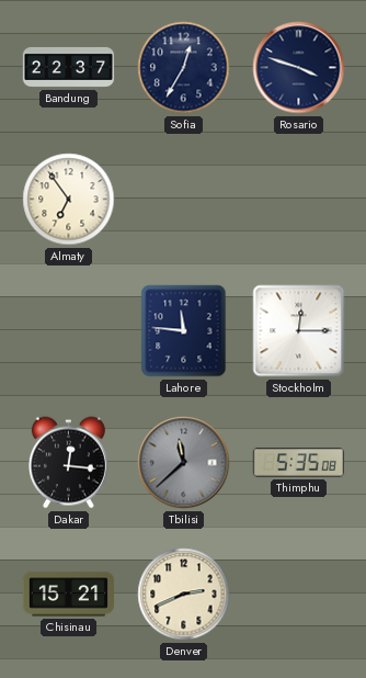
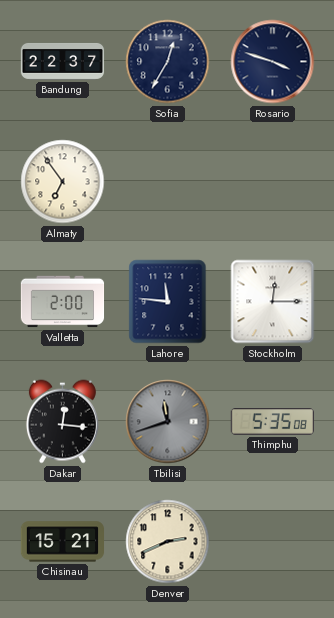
Valletta: none -> 2:00 (63, 302)
Tbilisi: 11:38 -> 11:42 (168, 422)
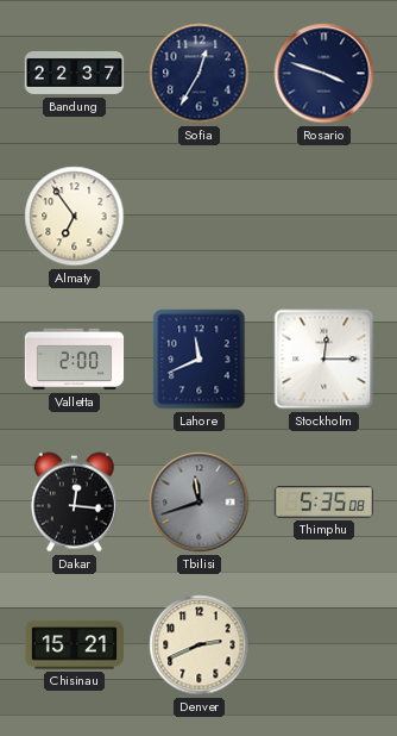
Lahore: 11:46 -> 11:41 (200, 360)
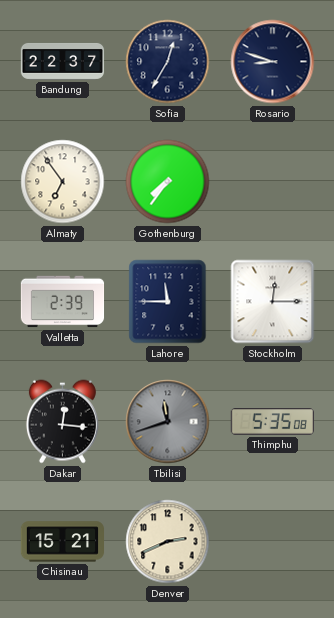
Rosario: 3:48 -> 8:48 (273, 62)
Gothenburg: none -> 7:36 (168, 182)
Valletta: 2:00 -> 2:39 (63, 302)
Lahore: 11:41 -> 11:45 (168, 302)
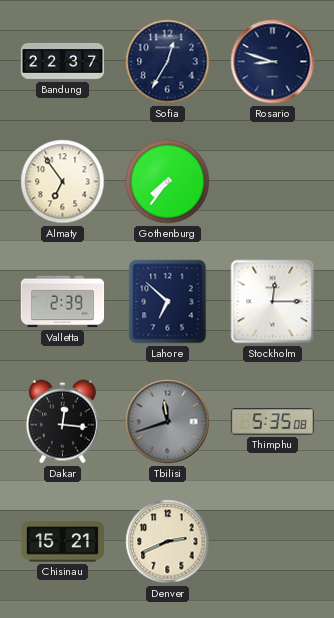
Lahore: 11:45 -> 6:52 (168, 302)
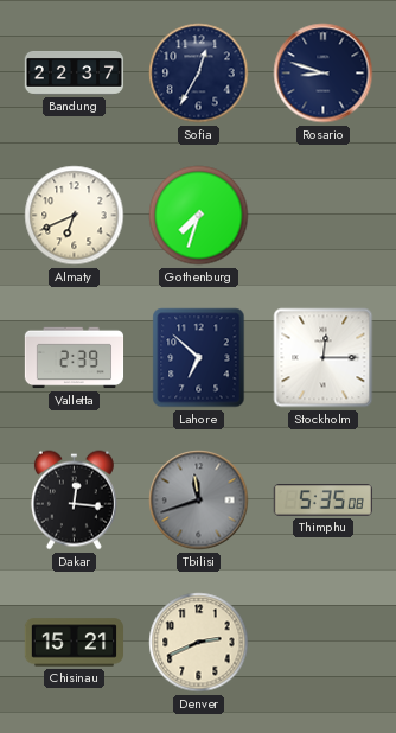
Almaty: 6:54 -> 6:41 (75, 216)
Gothenburg: 7:36 -> 7:33 (199, 216)
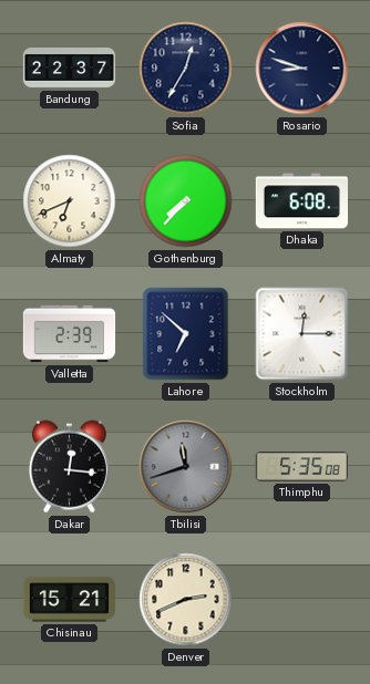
Gothenburg: 7:33 -> 7:37 (186, 201)
Dhaka: none -> 6:08 (301, 201)
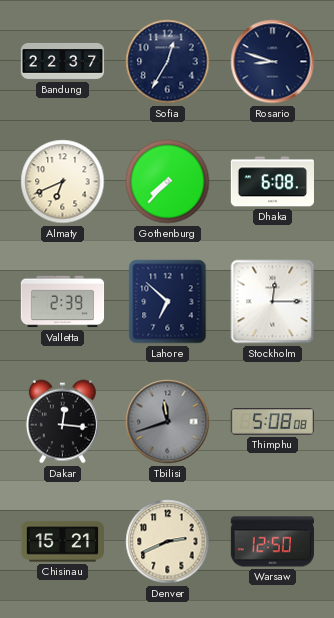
Thimphu: 5:35 -> 5:08 (272, 422)
Warsaw: none -> 12:50 (272, 542)
